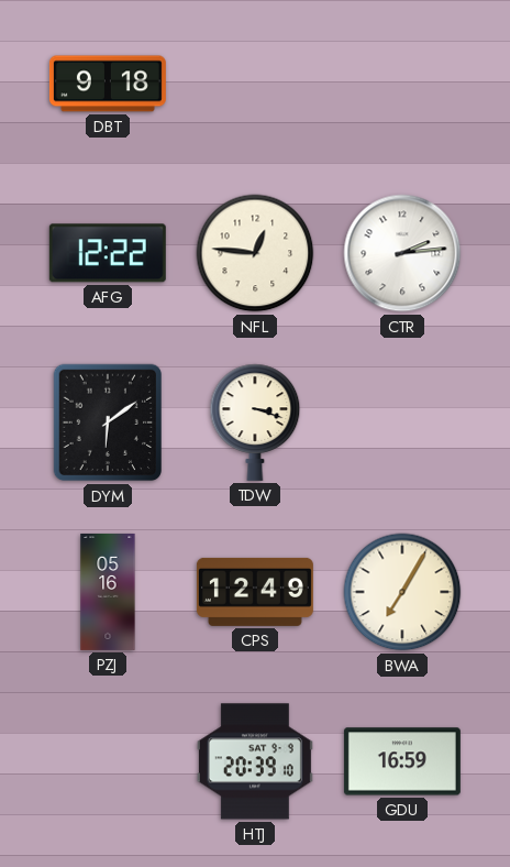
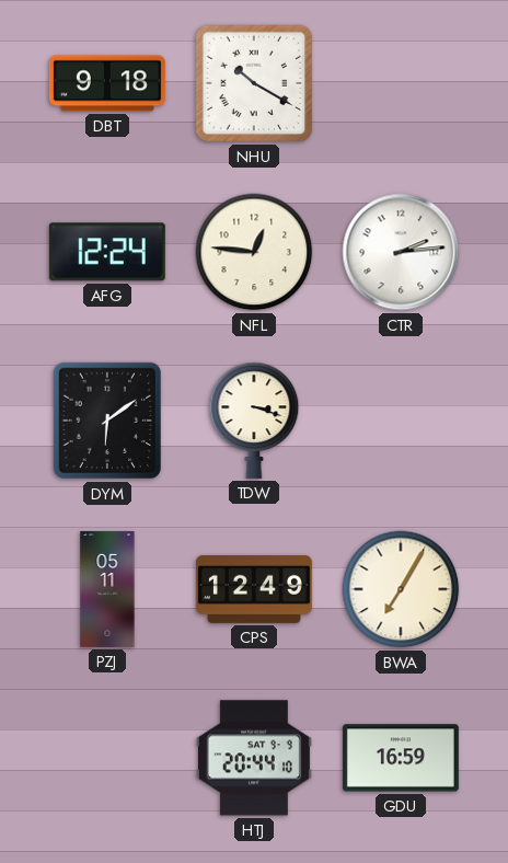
NHU: none -> 10:20 (254, 83)
AFG: 12:22 -> 12:24 (107, 252)
PZJ: 05:16 -> 05:11 (107, 589)
HTJ: 20:39 -> 20:44 (254, 758)
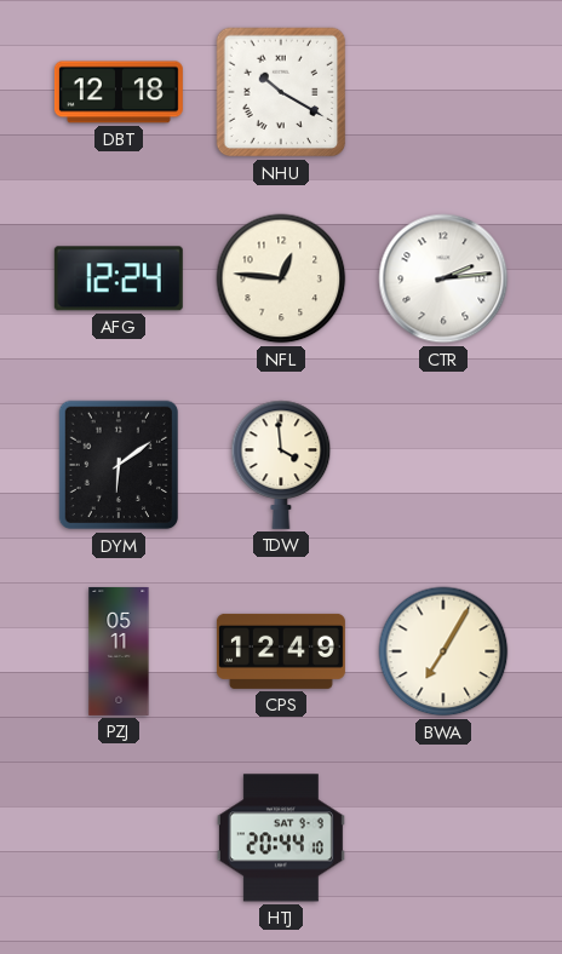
DBT: 9:18 -> 12:18 (119, 92)
TDW: 3:18 -> 3:59 (281, 465)
GDU: 16:59 -> none (401, 758)
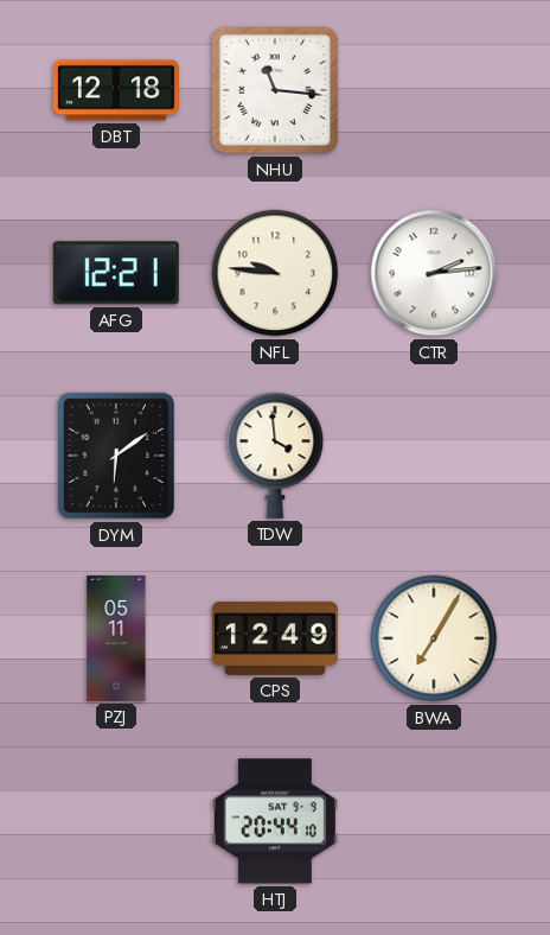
NHU: 10:20 -> 11:16 (275, 90)
AFG: 12:24 -> 12:21 (116, 273)
NFL: 12:46 -> 9:46 (275, 273)
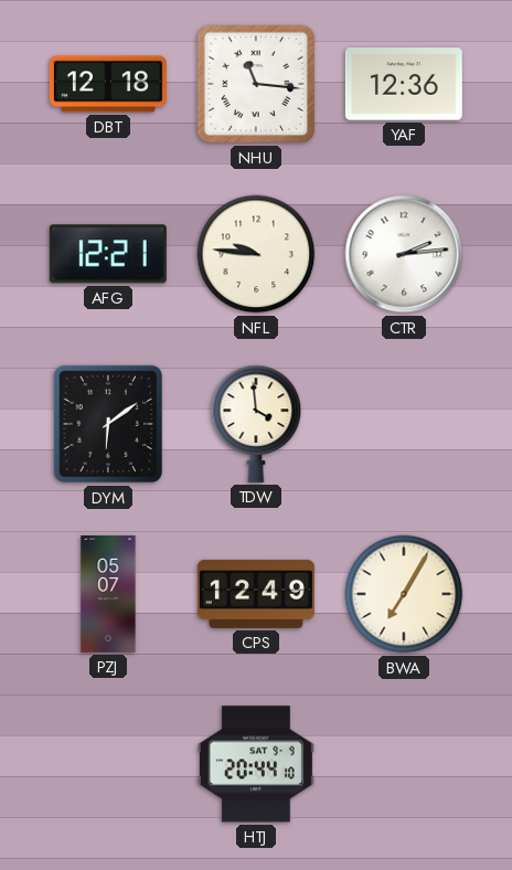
YAF: none -> 12:36 (404, 84)
PZJ: 05:11 -> 05:07 (108, 594)
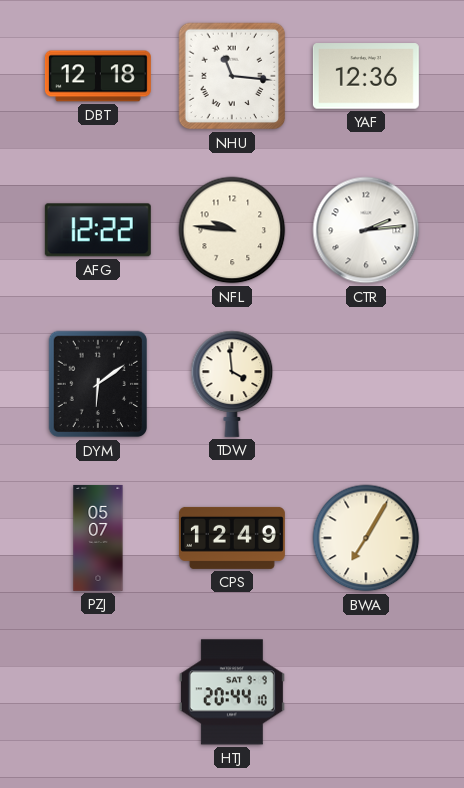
AFG: 12:21 -> 12:22 (98, 230)
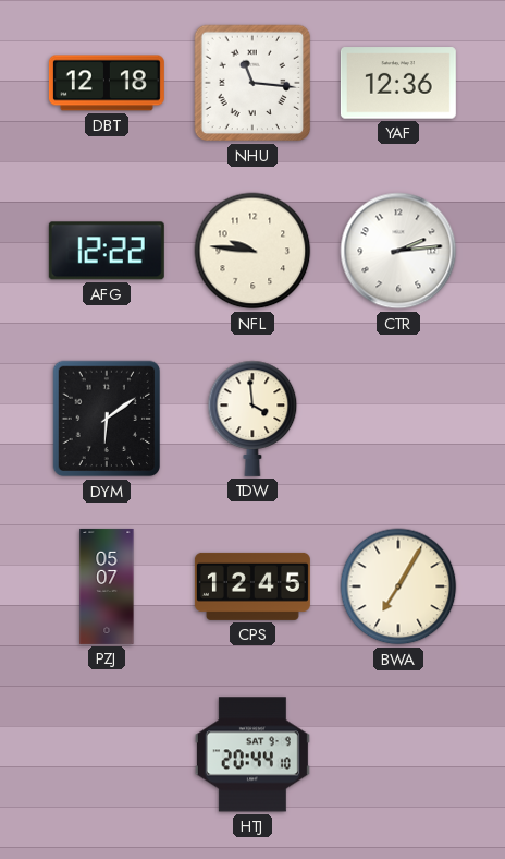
CPS: 12:49 -> 12:45 (253, 586)
